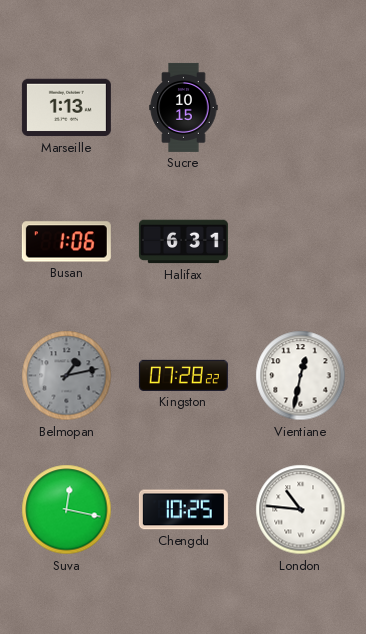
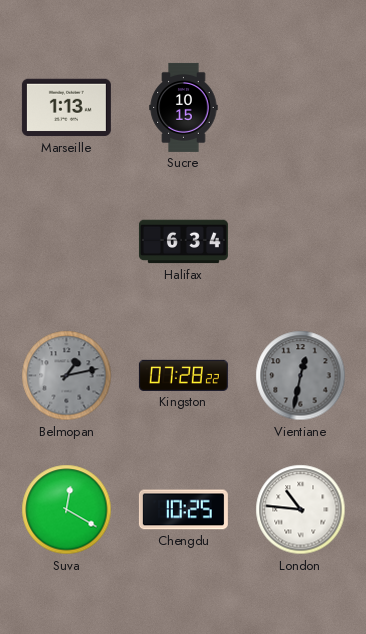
Busan: 1:06 -> none (66, 242)
Halifax: 6:31 -> 6:34 (183, 242)
Vientiane dial: white -> grey (301, 376)
Suva: 12:17 -> 12:20 (67, 510)
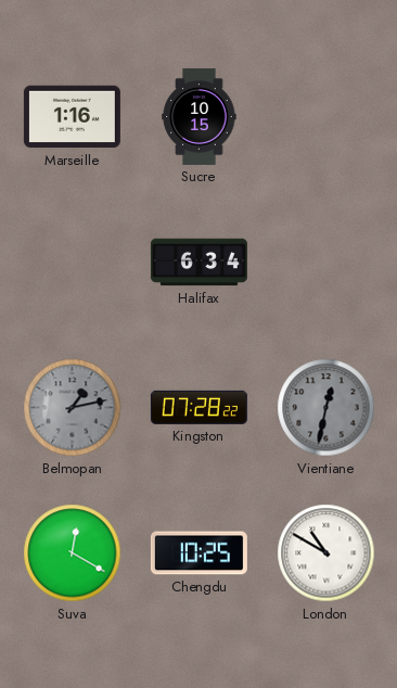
Marseille: 1:13 -> 1:16 (72, 117)
London: 10:46 -> 10:50 (326, 553)
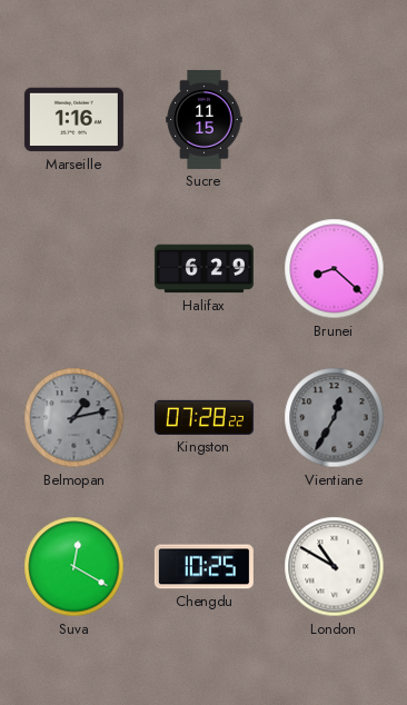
Sucre: 10:15 -> 11:15 (205, 119)
Halifax: 6:34 -> 6:29 (203, 269)
Brunei: none -> 8:22 (335, 269)
Vientiane: 12:32 -> 12:35 (335, 418)
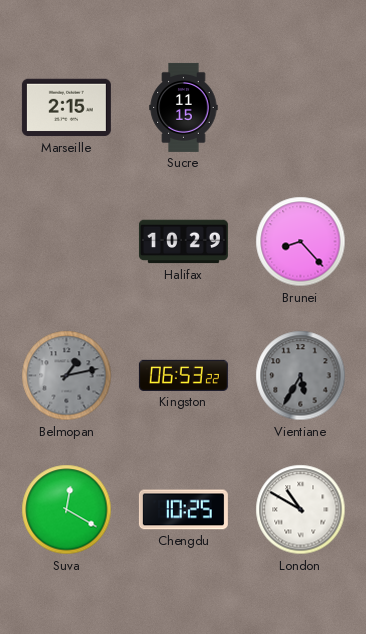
Marseille: 1:16 -> 2:15 (66, 108)
Halifax: 6:29 -> 10:29 (183, 242)
Brunei: 8:22 -> 8:23 (301, 242)
Kingston: 07:28 -> 06:53 (183, 375)
Vientiane: 12:35 -> 5:35 (301, 376)
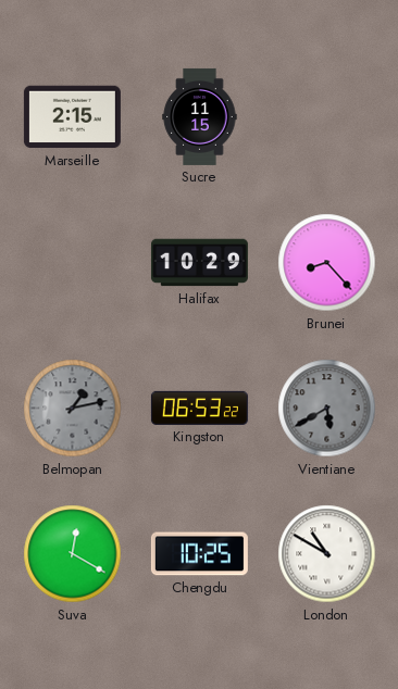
Vientiane: 5:35 -> 5:40 (327, 409)
